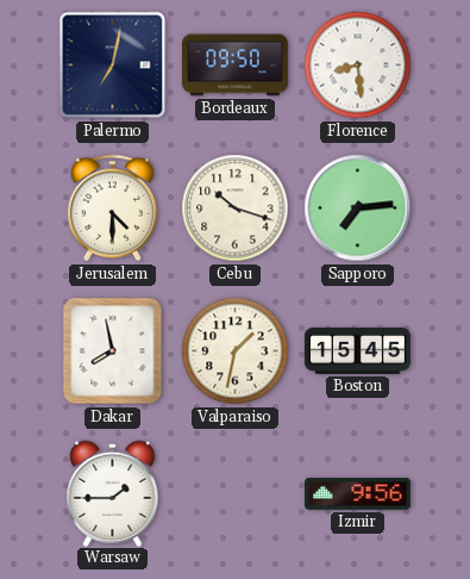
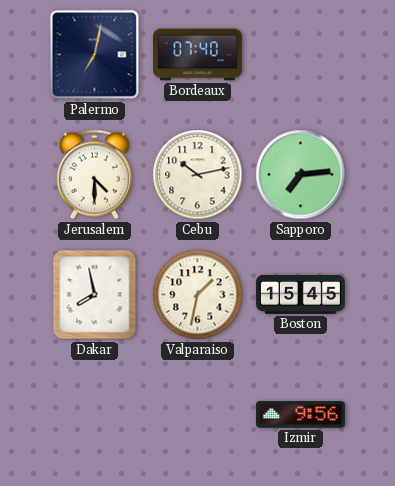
Bordeaux: 09:50 -> 07:40 (198, 55)
Florence: 8:29 -> none (358, 66)
Cebu: 10:18 -> 10:13 (198, 175)
Warsaw: 1:45 -> none (113, 493)
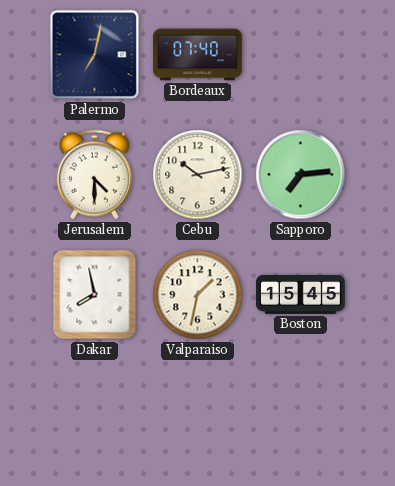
Izmir: 9:56 -> none (301, 415)
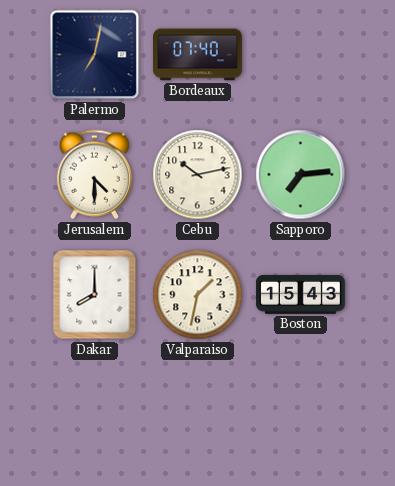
Dakar: 7:58 -> 8:00 (95, 295)
Boston: 15:45 -> 15:43 (301, 294)
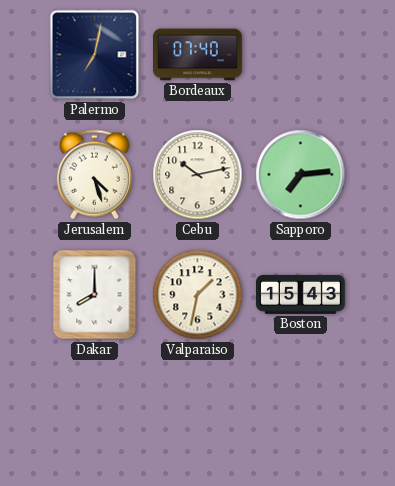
Jerusalem: 4:30 -> 4:27 (94, 175)
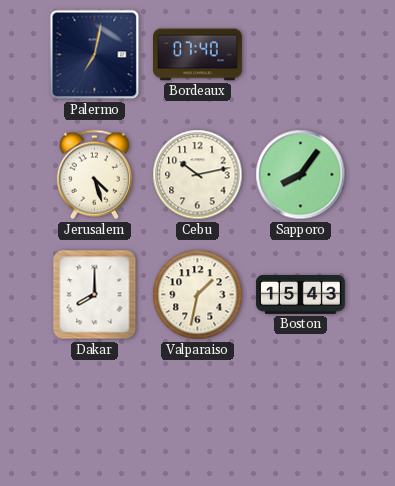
Sapporo: 7:14 -> 8:06 (301, 175)
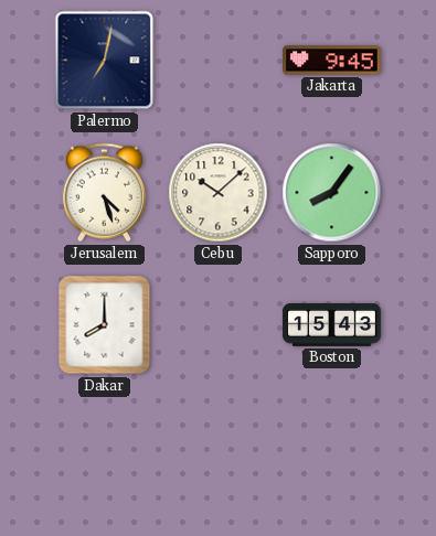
Bordeaux: 07:40 -> none (198, 55)
Jakarta: none -> 9:45 (332, 61)
Cebu: 10:13 -> 10:08 (219, 193)
Valparaiso: 1:32 -> none (198, 295)
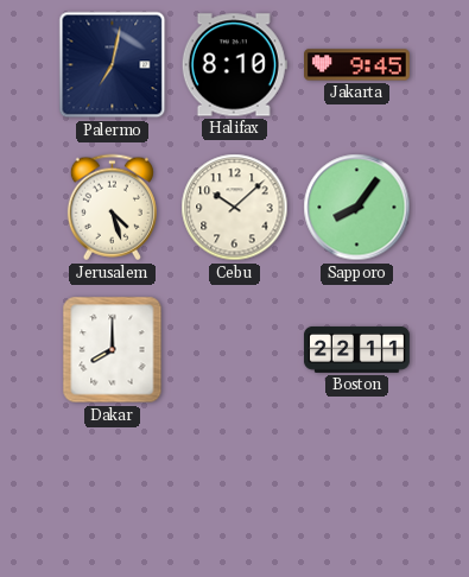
Halifax: none -> 8:10 (234, 65)
Boston: 15:43 -> 22:11 (357, 349)
